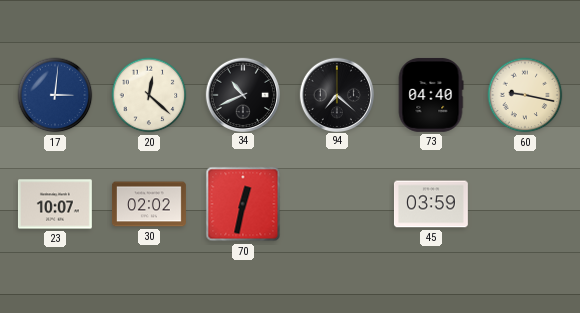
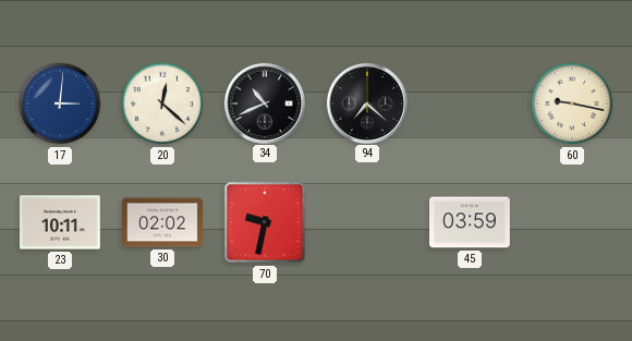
73: 04:40 -> none (431, 95)
23: 10:07 -> 10:11 (60, 222)
70: 12:32 -> 9:32 (265, 222)
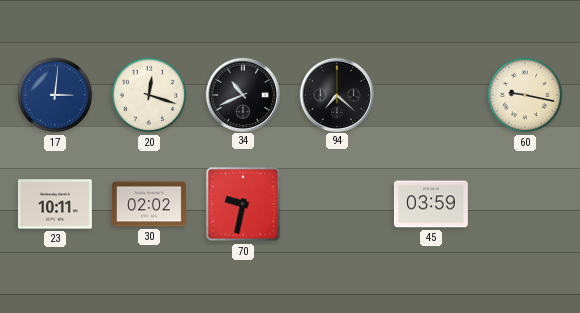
20: 12:22 -> 12:18 (149, 95)
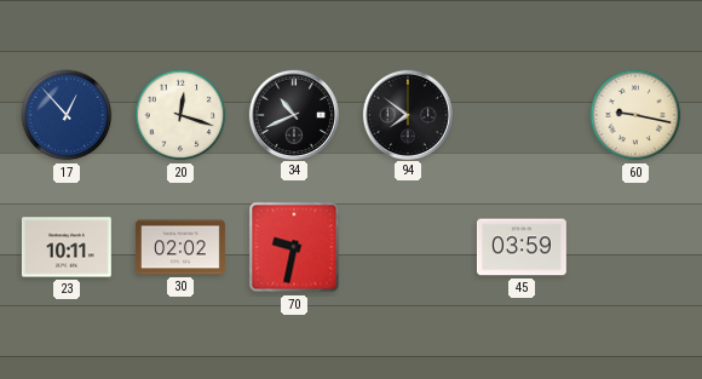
17: 3:01 -> 12:53 (67, 115)
94: 7:22 -> 7:51 (407, 114)
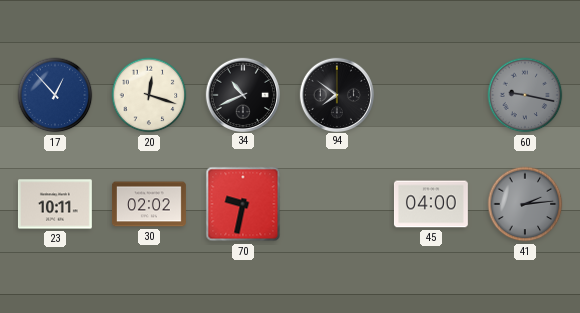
60 dial: cream -> grey (525, 95)
45: 03:59 -> 04:00 (431, 204)
41: none -> 2:14 (525, 204)
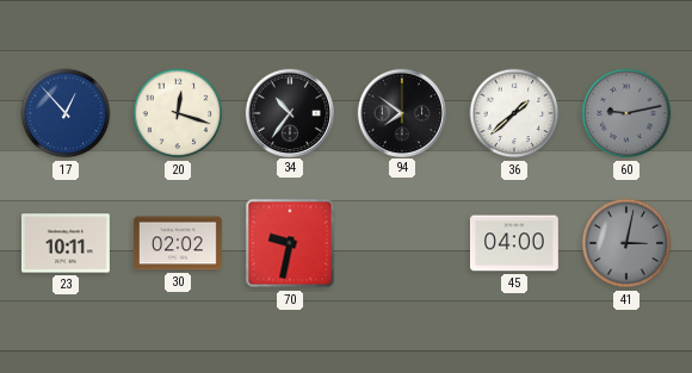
34: 10:41 -> 10:36 (289, 112)
36: none -> 1:38 (514, 113)
60: 9:17 -> 9:13 (626, 113)
41: 2:14 -> 3:02 (626, 243)
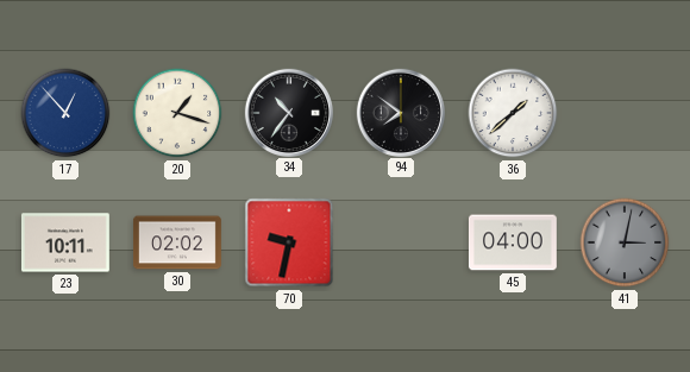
20: 12:18 -> 1:18 (177, 113)
60: 9:13 -> none (626, 113)
